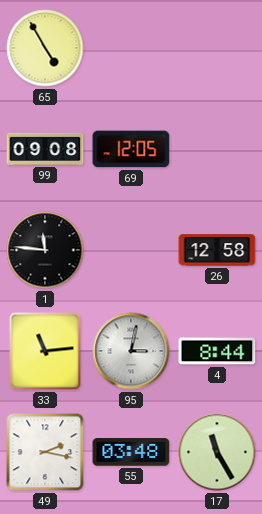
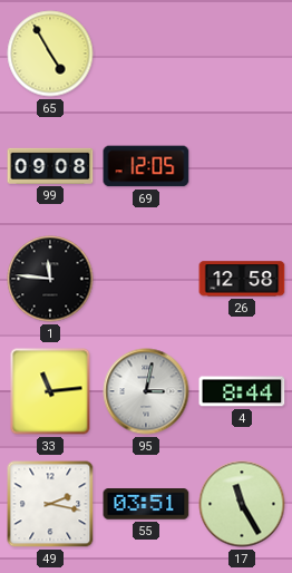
55: 03:48 -> 03:51 (146, 504)
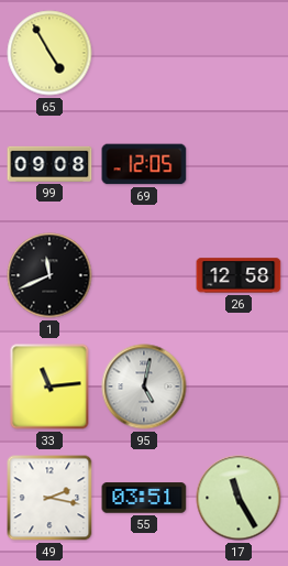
1: 11:46 -> 11:41 (49, 275)
95: 3:02 -> 5:02 (144, 387)
4: 8:44 -> none (242, 391)
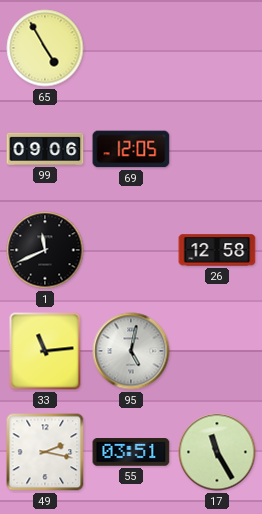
99: 09:08 -> 09:06 (45, 149)
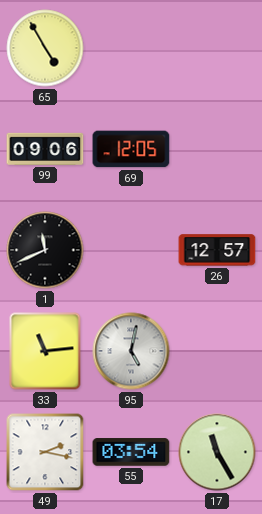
26: 12:58 -> 12:57 (217, 250)
55: 03:51 -> 03:54 (131, 452)
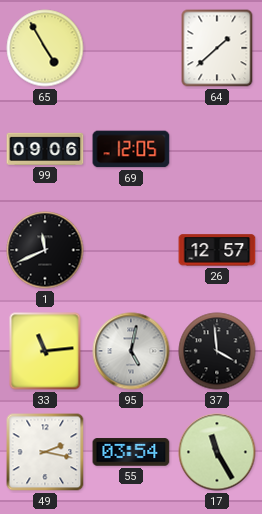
64: none -> 1:38 (217, 48)
37: none -> 3:59 (217, 351)
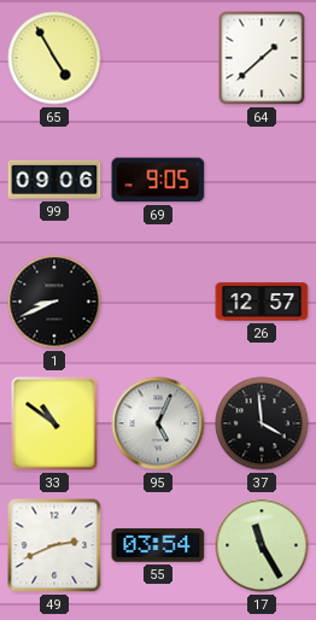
69: 12:05 -> 9:05 (158, 180)
1: 11:41 -> 8:41 (54, 302)
33: 11:14 -> 10:51 (54, 423)
95: 5:02 -> 5:04 (158, 423)
49: 2:17 -> 2:41 (54, 545)
